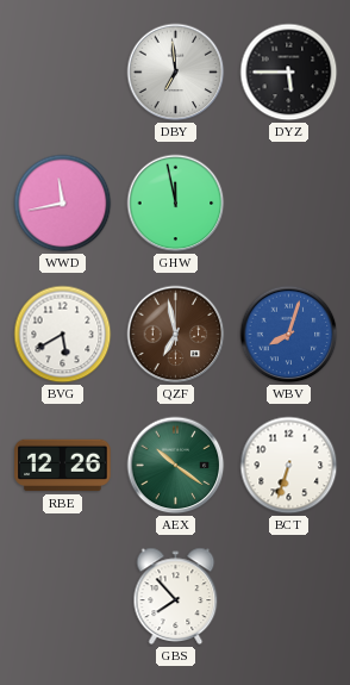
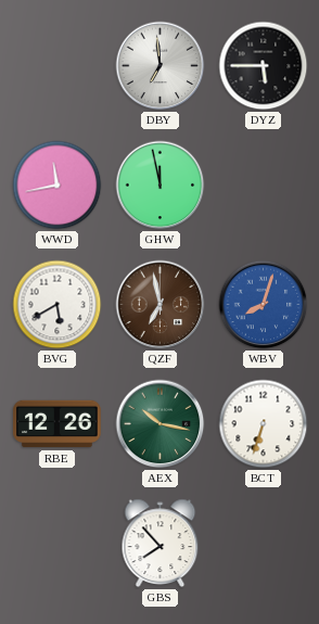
AEX: 10:21 -> 10:17 (161, 424)
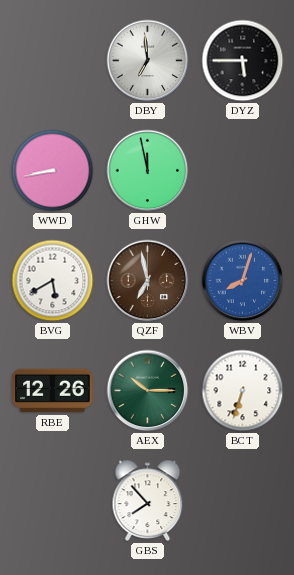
WWD: 11:43 -> 8:43 (53, 171)
AEX: 10:17 -> 10:15 (148, 391)
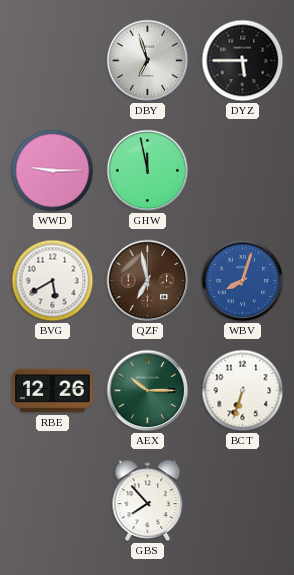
DBY: 6:59 -> 6:57 (148, 61)
WWD: 8:43 -> 9:15 (53, 171)
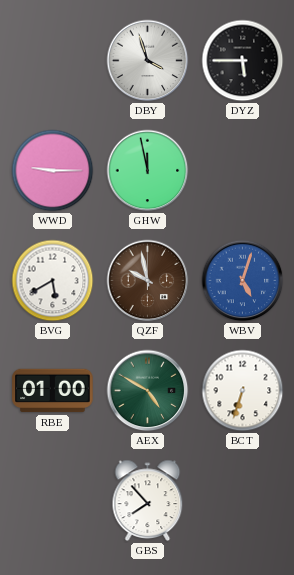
DBY: 6:57 -> 3:57 (148, 61)
QZF: 6:58 -> 9:58 (148, 281)
WBV: 8:03 -> 5:03 (243, 281)
RBE: 12:26 -> 01:00 (53, 391)
AEX: 10:15 -> 4:50 (148, 391)
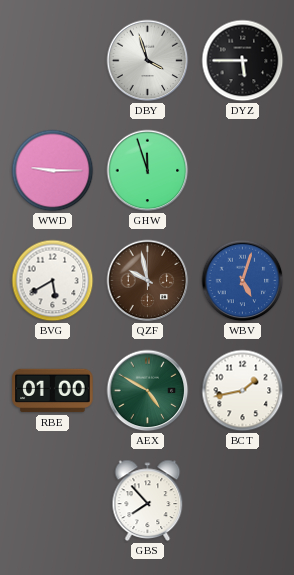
GHW: 11:58 -> 11:57 (148, 171)
BCT: 6:33 -> 1:43 (243, 391)
